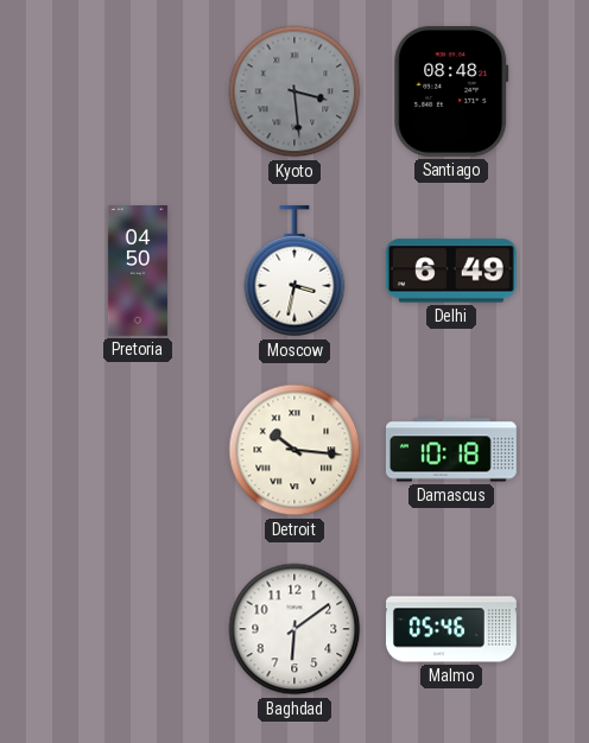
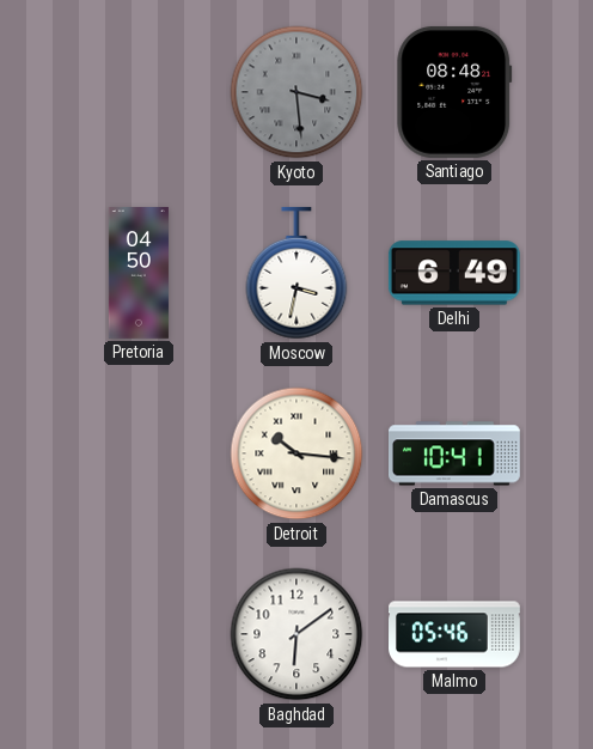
Damascus: 10:18 -> 10:41 (456, 453)
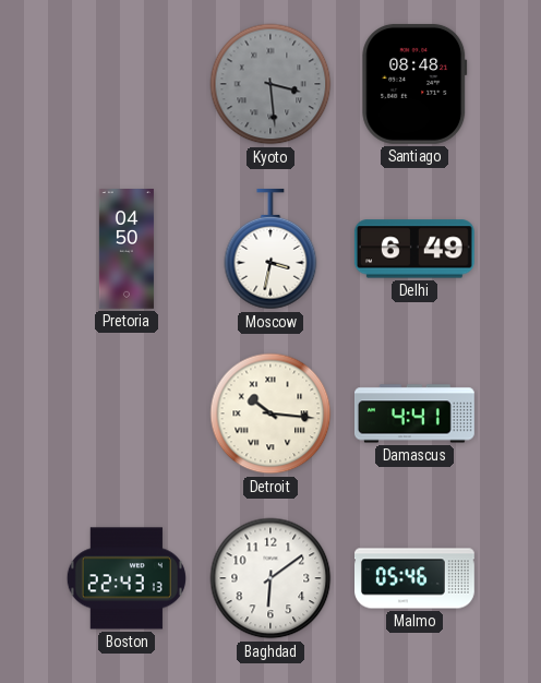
Damascus: 10:41 -> 4:41 (416, 414)
Boston: none -> 22:43 (127, 578)
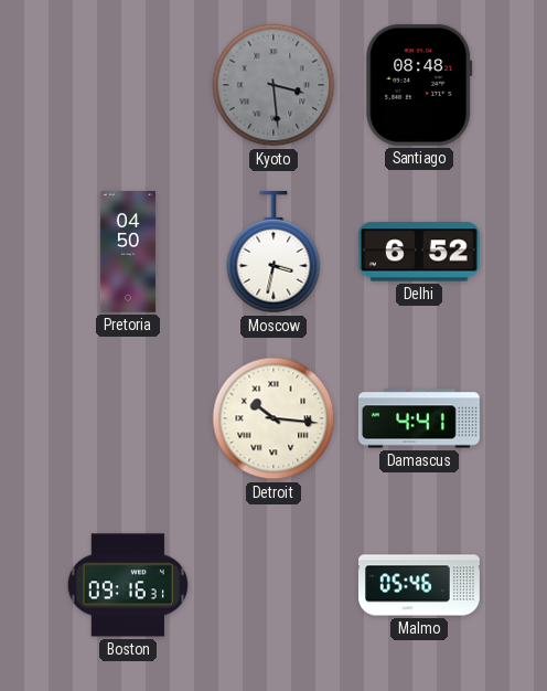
Delhi: 6:49 -> 6:52 (419, 252)
Boston: 22:43 -> 09:16 (128, 585)
Baghdad: 6:09 -> none (270, 578)
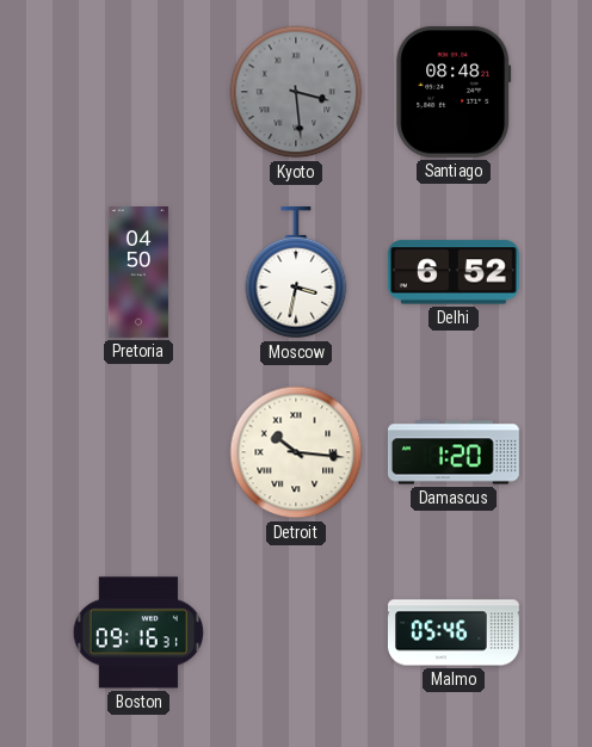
Damascus: 4:41 -> 1:20 (455, 452)
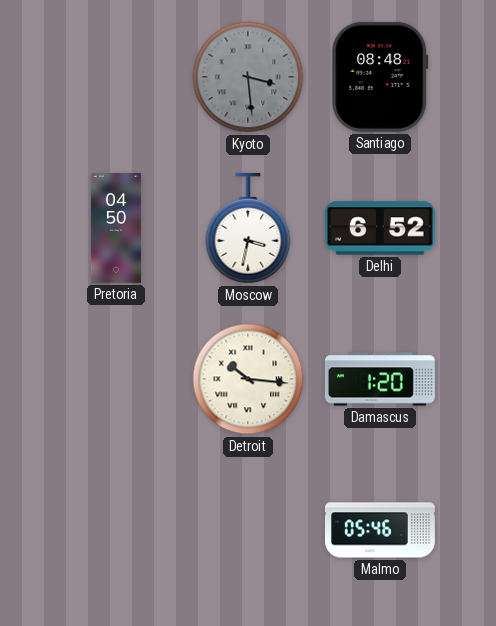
Boston: 09:16 -> none (138, 632)
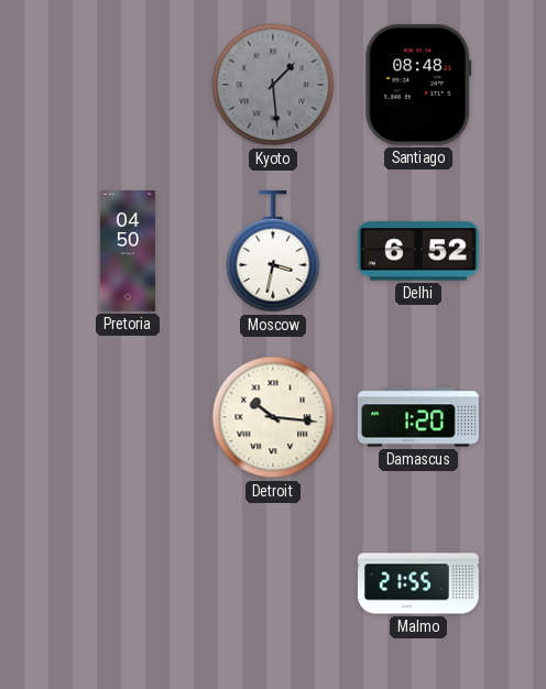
Kyoto: 3:29 -> 1:29 (273, 85)
Malmo: 05:46 -> 21:55 (419, 583)
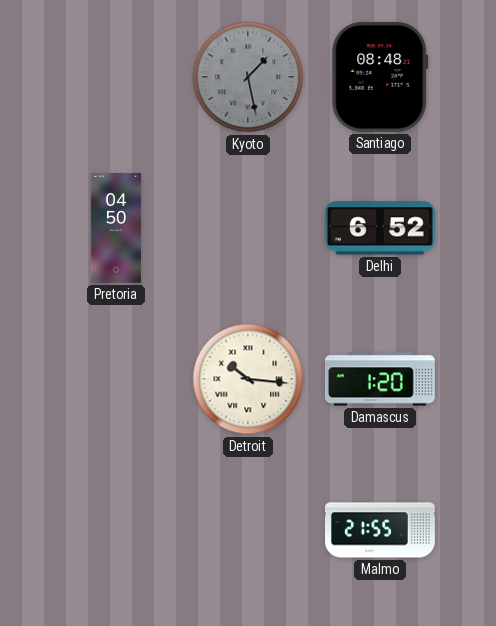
Kyoto: 1:29 -> 1:28 (248, 77)
Moscow: 3:32 -> none (273, 251)
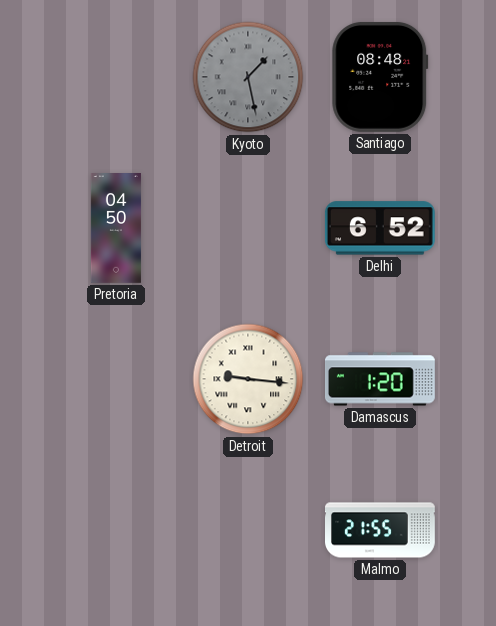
Detroit: 10:16 -> 9:16 (248, 379)
